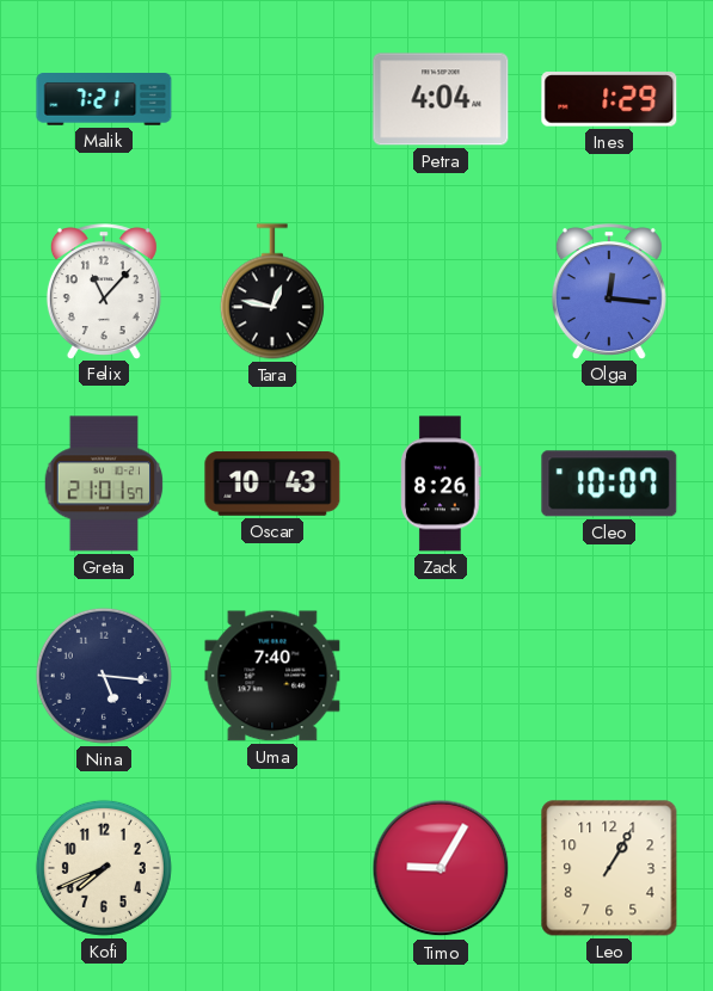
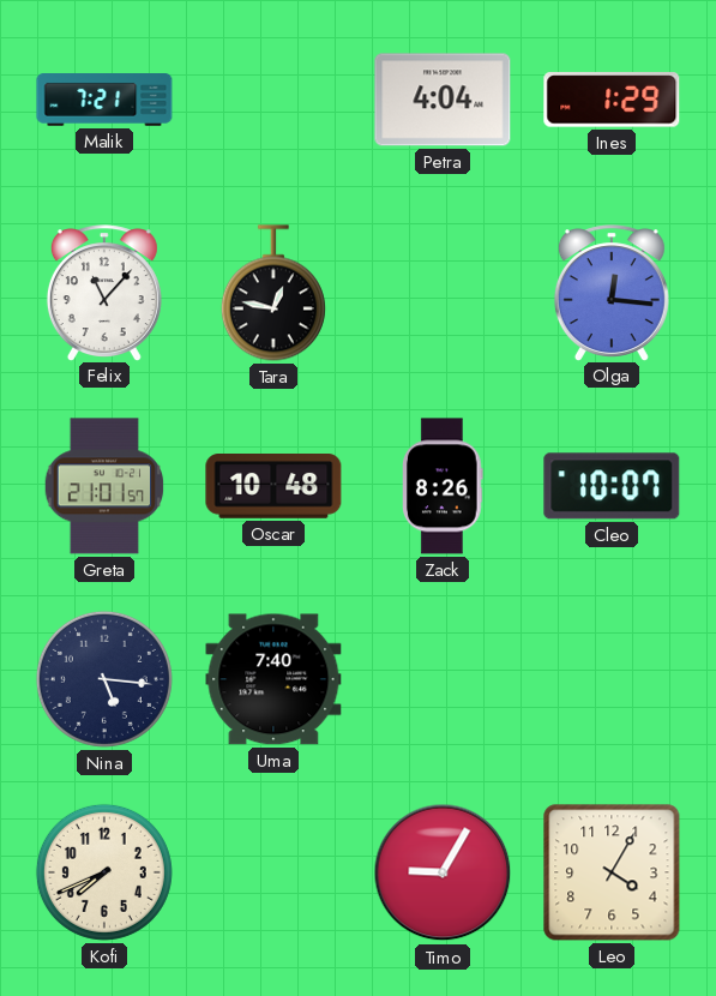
Oscar: 10:43 -> 10:48 (273, 487)
Leo: 1:05 -> 4:05 (612, 872)
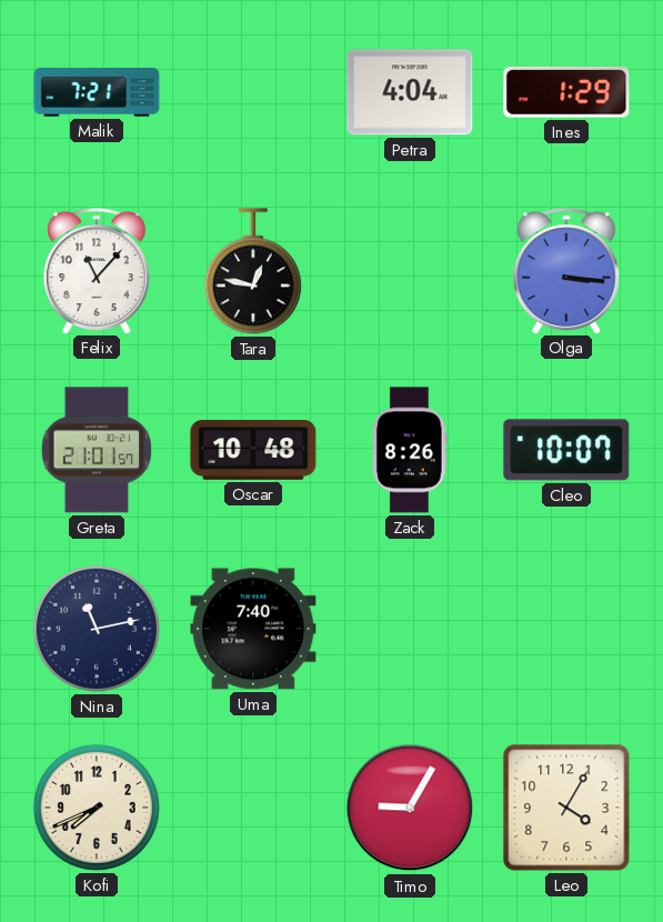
Olga: 12:16 -> 3:16 (566, 271)
Nina: 5:16 -> 11:13 (97, 629)
